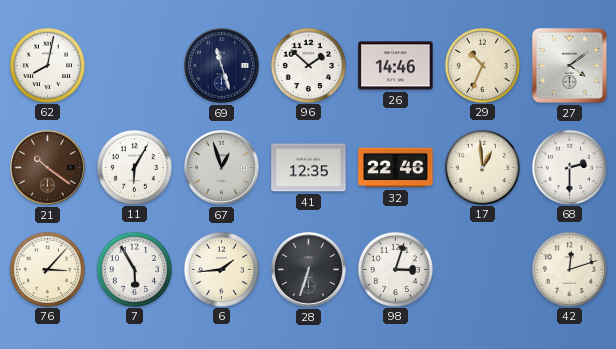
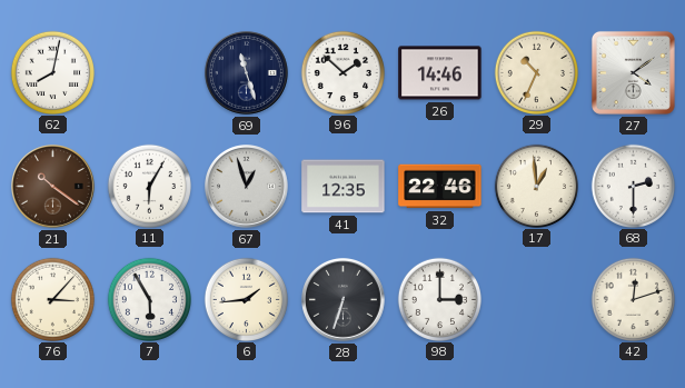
98: 3:03 -> 3:00 (439, 299)
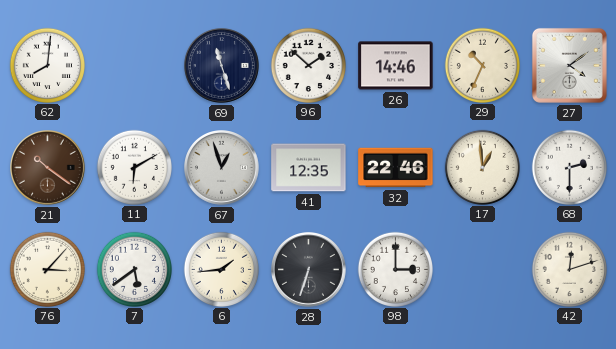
62: 8:02 -> 8:01 (47, 65)
11: 6:05 -> 6:10 (134, 167)
7: 5:55 -> 5:39 (134, 269)
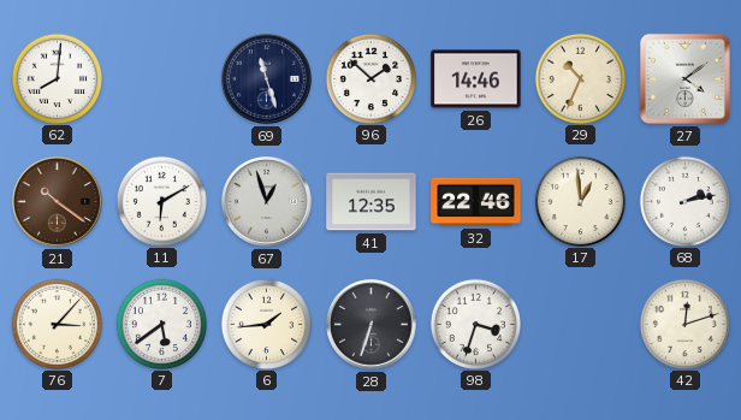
68: 2:30 -> 2:13 (684, 201)
98: 3:00 -> 3:33 (475, 324)
